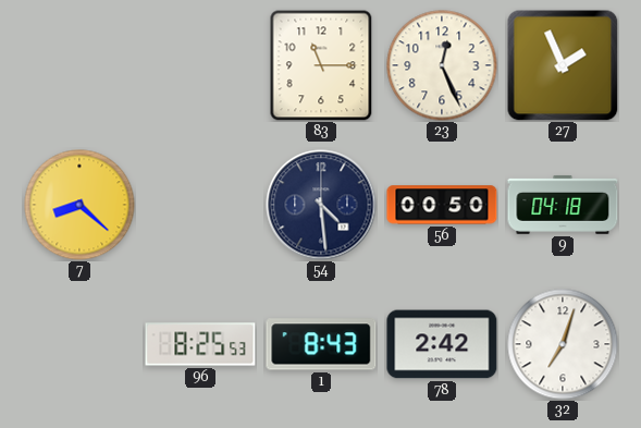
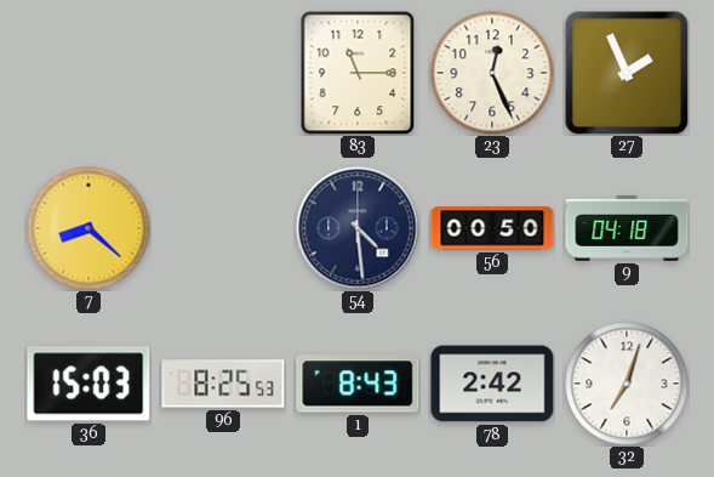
36: none -> 15:03 (88, 384)
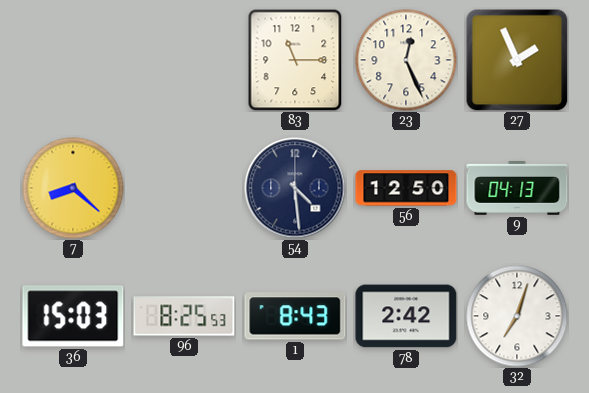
56: 00:50 -> 12:50 (406, 188)
9: 04:18 -> 04:13 (517, 188)
